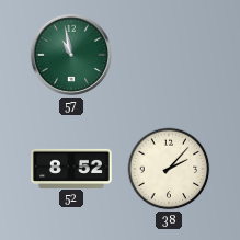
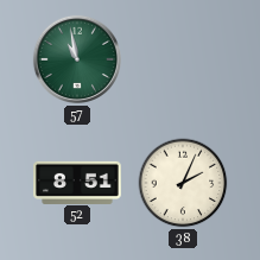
52: 8:52 -> 8:51 (78, 182)
38: 2:07 -> 2:04 (183, 183)
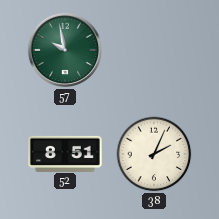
57: 10:58 -> 9:58 (65, 50)
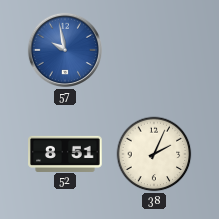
57 dial: green -> blue (65, 50)
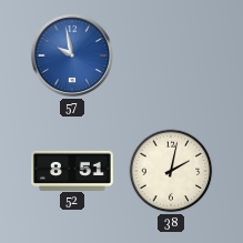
38: 2:04 -> 2:02 (171, 171)
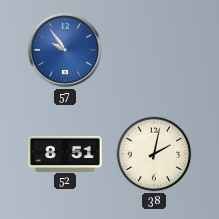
57: 9:58 -> 9:54 (65, 50)
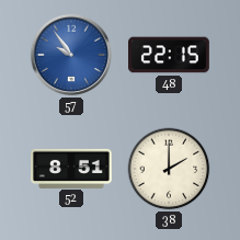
48: none -> 22:15 (170, 55)
38: 2:02 -> 2:00 (169, 169)
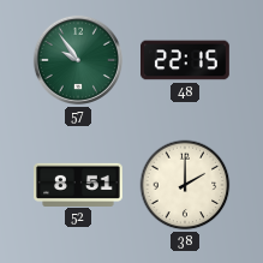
57 dial: blue -> green (78, 60)
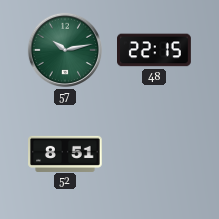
57: 9:54 -> 10:13 (65, 50)
38: 2:00 -> none (185, 185)
